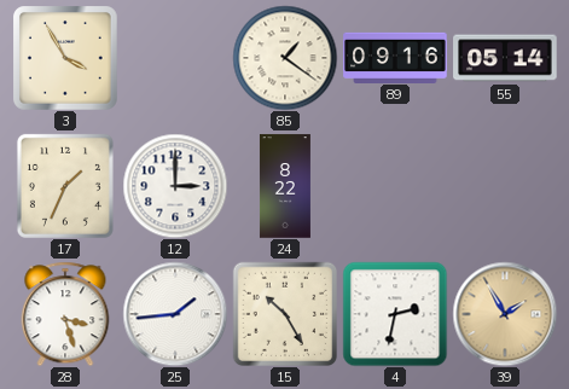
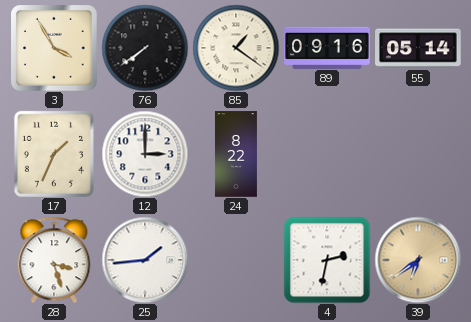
76: none -> 7:39 (145, 48)
15: 10:25 -> none (284, 313)
39: 1:55 -> 6:39 (418, 260)
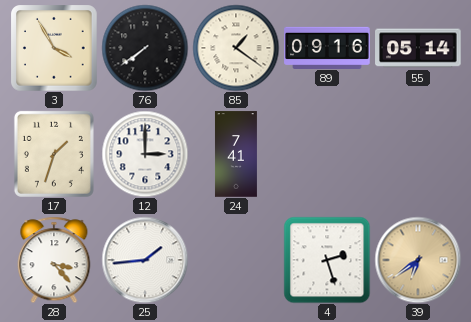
17: 1:34 -> 1:33 (54, 154)
24: 8:22 -> 7:41 (236, 154)
28: 3:27 -> 3:23 (54, 260)
4: 2:32 -> 2:27 (327, 260)
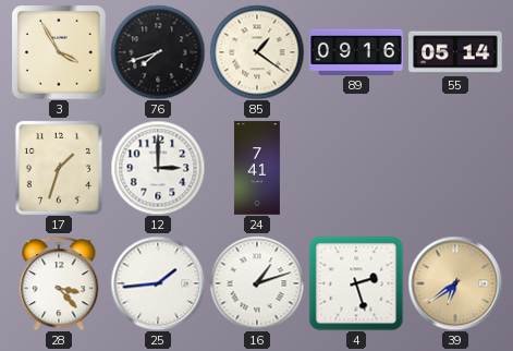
76: 7:39 -> 7:42 (158, 52)
16: none -> 1:12 (257, 283)
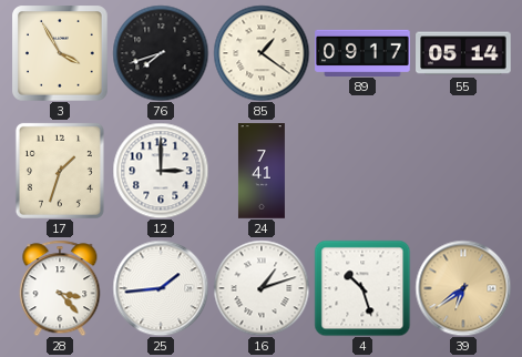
89: 09:16 -> 09:17 (362, 52)
4: 2:27 -> 10:27 (362, 288)
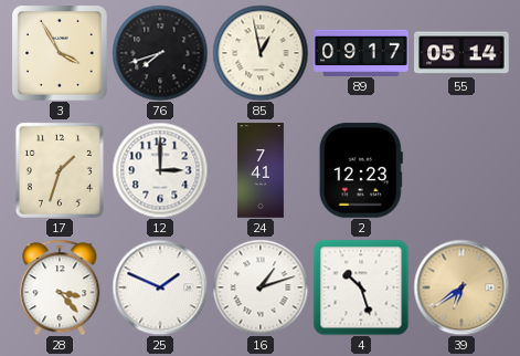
85: 1:21 -> 12:58 (261, 53)
2: none -> 12:23 (361, 170)
25: 1:44 -> 1:49 (160, 287)
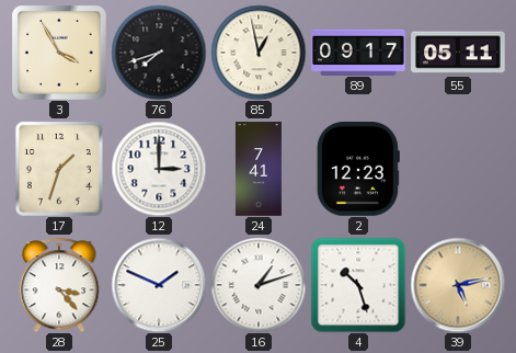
55: 05:14 -> 05:11 (458, 53)
39: 6:39 -> 5:13 (458, 285)
